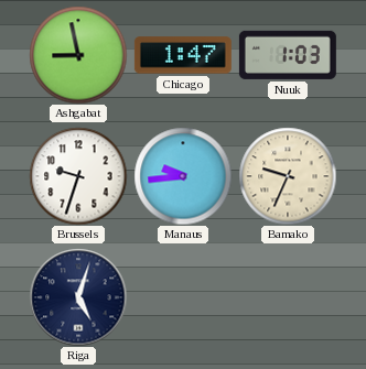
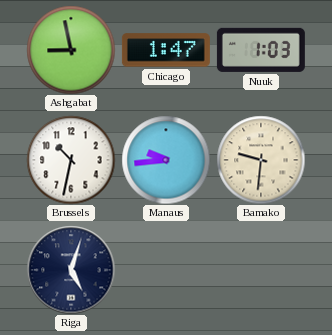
Brussels: 9:33 -> 10:32 (71, 160)
Bamako: 9:34 -> 9:31 (261, 160)
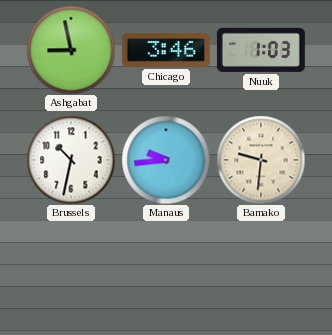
Chicago: 1:47 -> 3:46 (166, 50)
Riga: 5:03 -> none (71, 270)
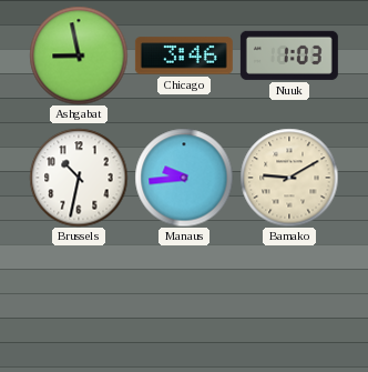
Bamako: 9:31 -> 9:10 (289, 178)
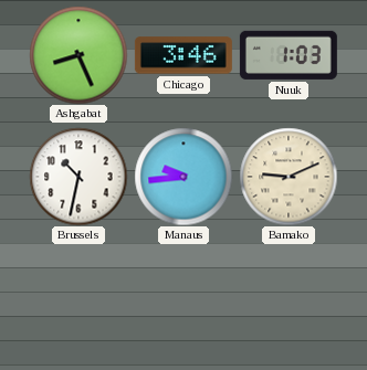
Ashgabat: 8:58 -> 8:26 (78, 55)
Bamako: 9:10 -> 9:11 (289, 177)
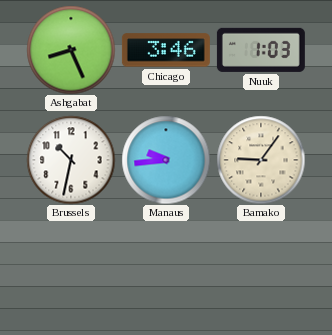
Bamako: 9:11 -> 9:06 (261, 160)
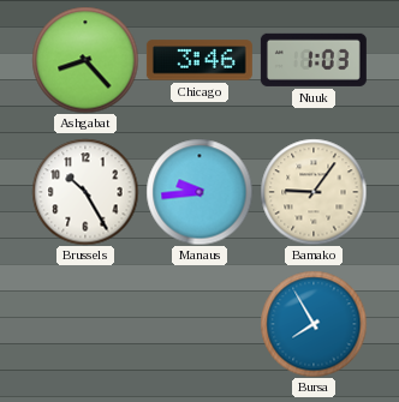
Ashgabat: 8:26 -> 8:23 (85, 60)
Brussels: 10:32 -> 10:25 (85, 192)
Bursa: none -> 7:55 (314, 324)
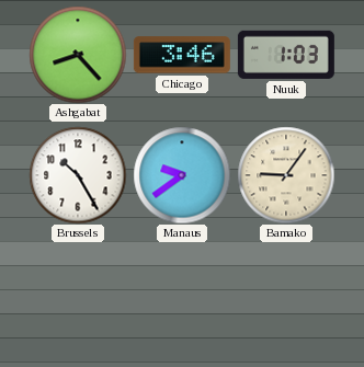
Manaus: 9:44 -> 9:39 (182, 175)
Bursa: 7:55 -> none (314, 324)
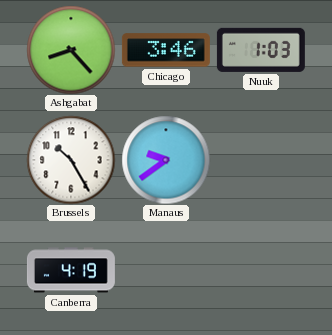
Bamako: 9:06 -> none (286, 175)
Canberra: none -> 4:19 (71, 270)
